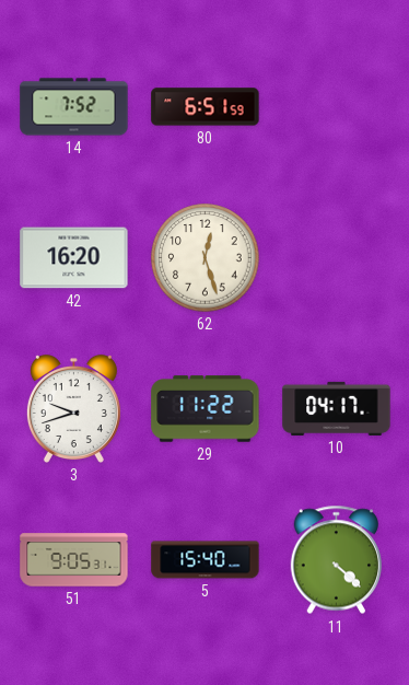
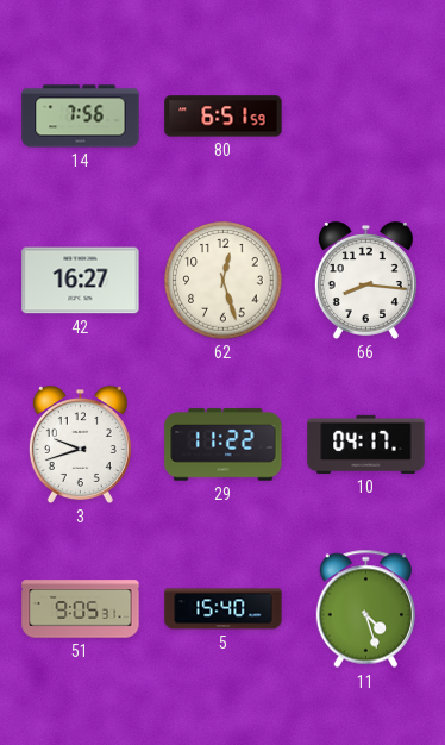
14: 7:52 -> 7:56 (81, 117)
42: 16:20 -> 16:27 (81, 281)
66: none -> 8:16 (365, 281)
11: 4:22 -> 4:27 (366, 609)
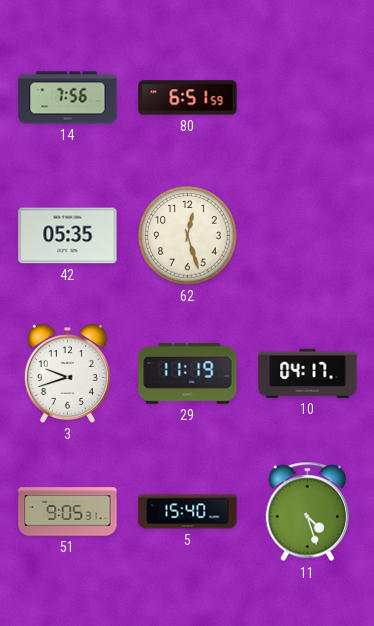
42: 16:27 -> 05:35 (68, 236)
66: 8:16 -> none (365, 281)
29: 11:22 -> 11:19 (188, 374)
